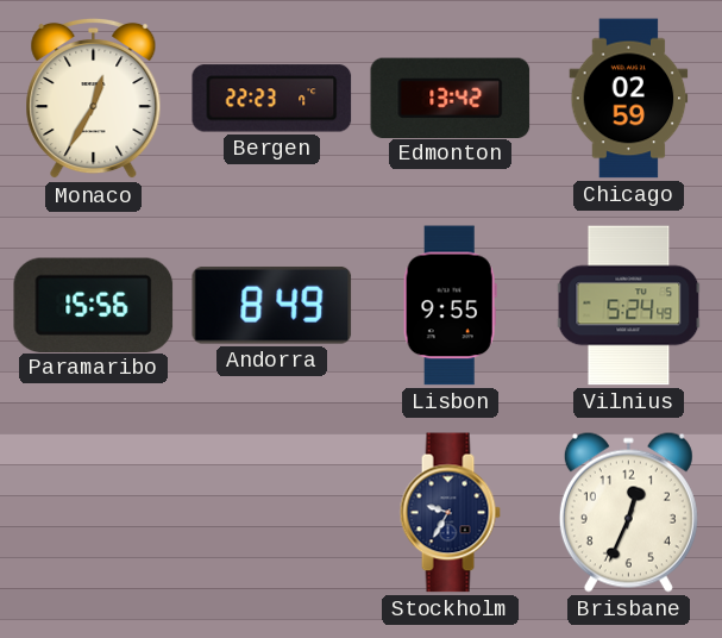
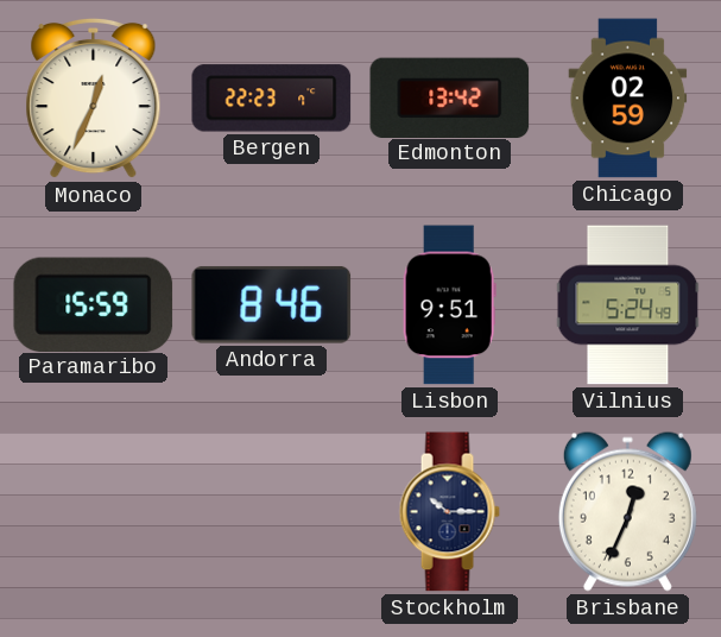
Monaco: 12:35 -> 12:34 (94, 99)
Paramaribo: 15:56 -> 15:59 (94, 304)
Andorra: 8:49 -> 8:46 (272, 304)
Lisbon: 9:55 -> 9:51 (449, 305)
Stockholm: 9:35 -> 10:15 (449, 512)
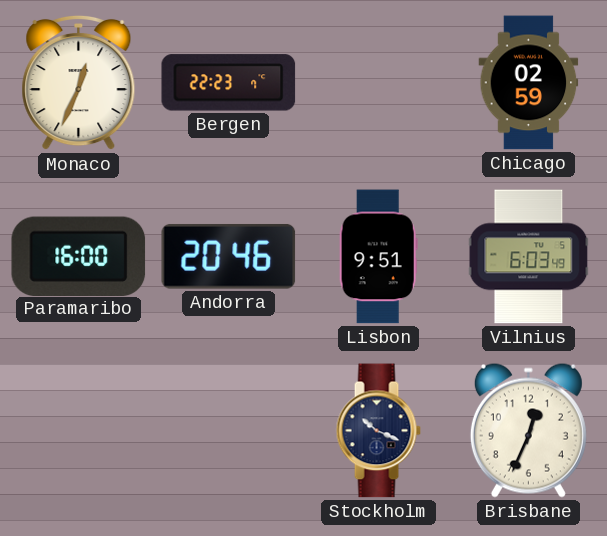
Edmonton: 13:42 -> none (450, 97)
Paramaribo: 15:59 -> 16:00 (79, 256)
Andorra: 8:46 -> 20:46 (229, 256)
Vilnius: 5:24 -> 6:03 (529, 257)
Stockholm: 10:15 -> 10:19 (378, 431)
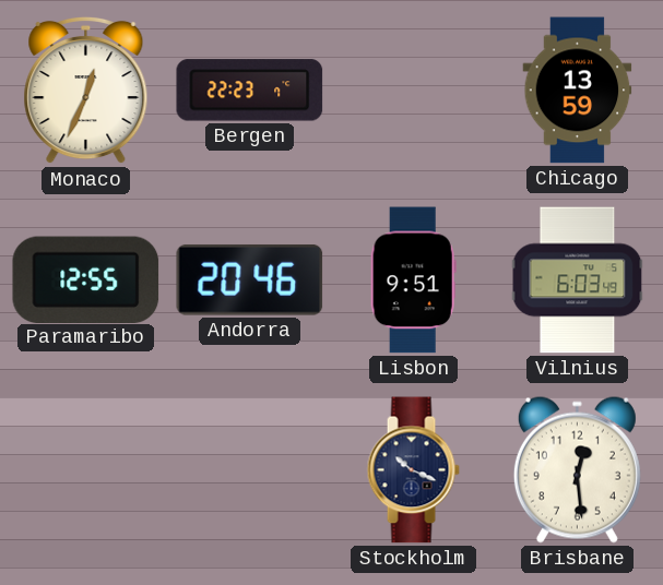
Chicago: 02:59 -> 13:59 (578, 91)
Paramaribo: 16:00 -> 12:55 (86, 279)
Brisbane: 12:34 -> 12:29 (577, 469)
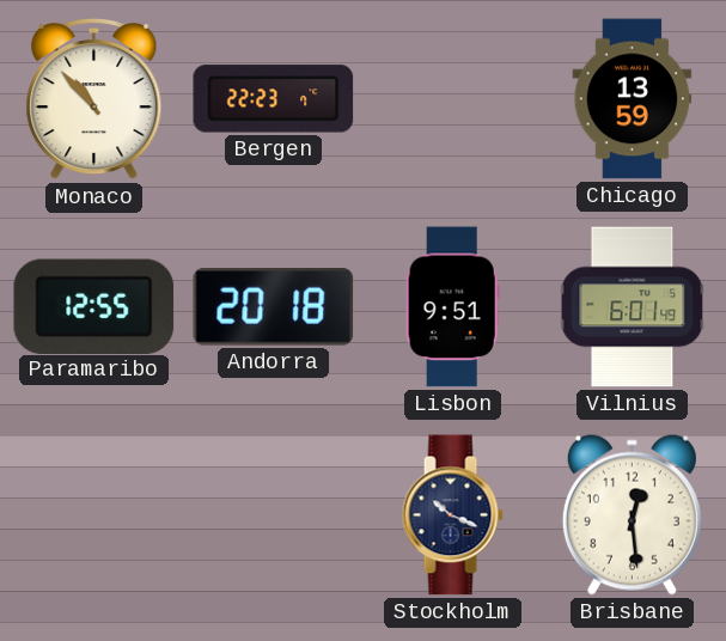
Monaco: 12:34 -> 10:53 (94, 99)
Andorra: 20:46 -> 20:18 (274, 306)
Vilnius: 6:03 -> 6:01 (633, 307)
